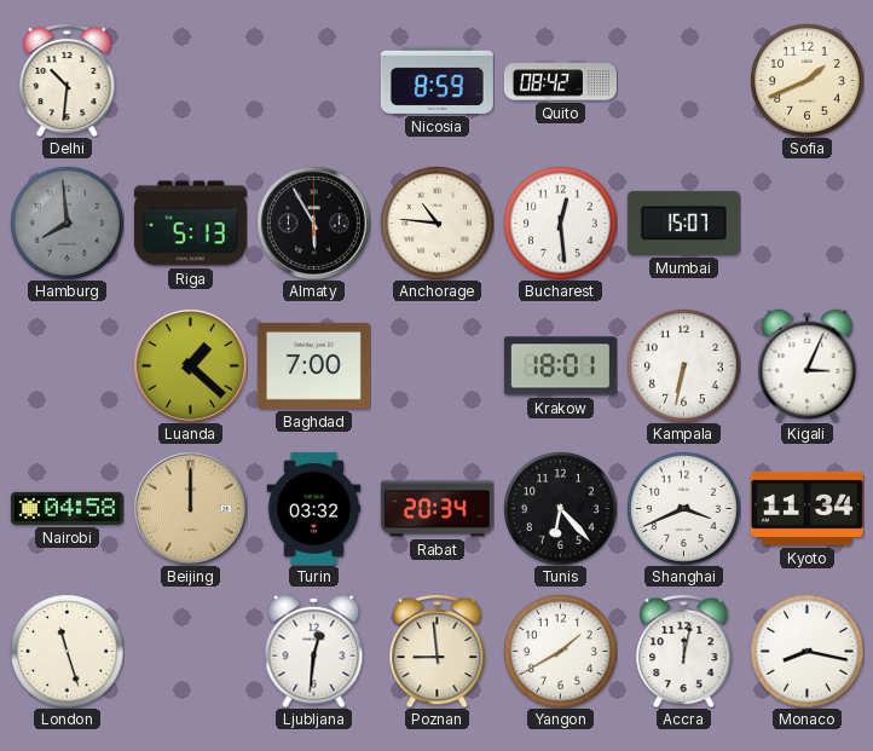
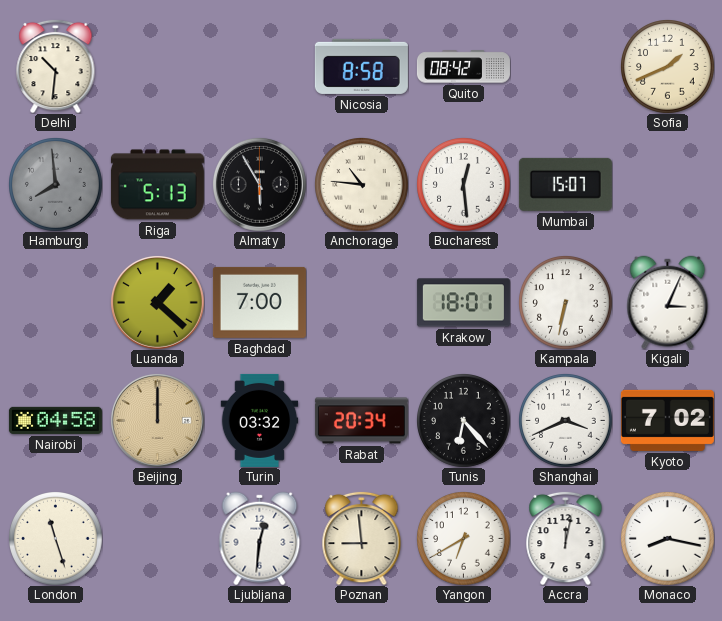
Nicosia: 8:59 -> 8:58 (361, 66)
Kyoto: 11:34 -> 7:02 (667, 420)
Yangon: 1:40 -> 6:40 (464, 539)
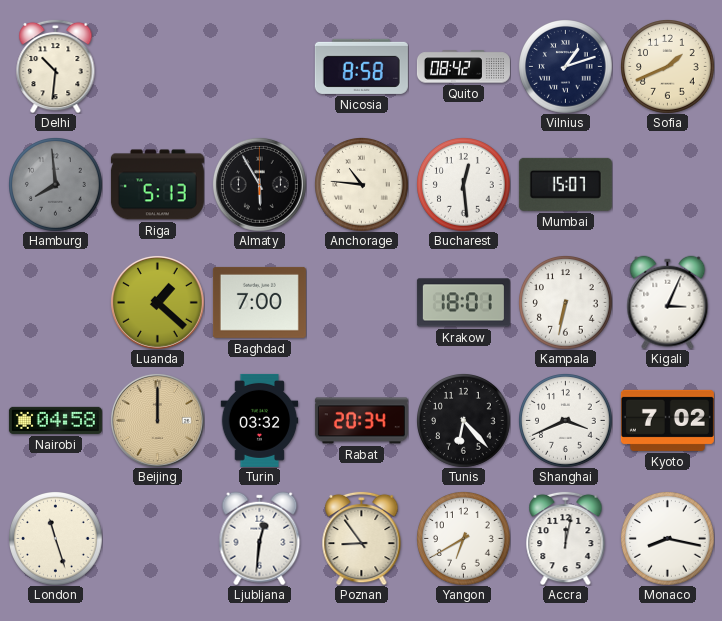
Vilnius: none -> 1:12 (566, 67)
Poznan: 8:59 -> 8:54 (362, 538)
